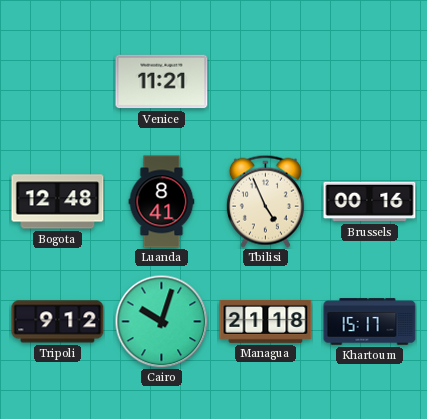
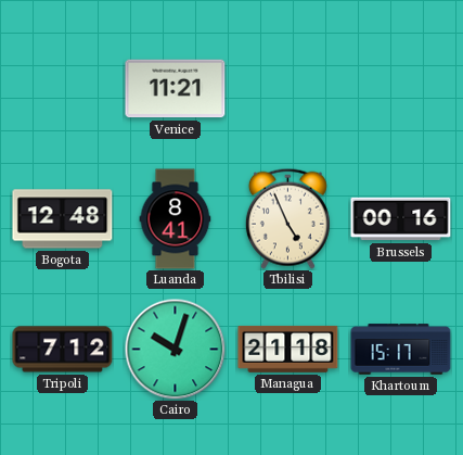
Tripoli: 9:12 -> 7:12 (63, 350)
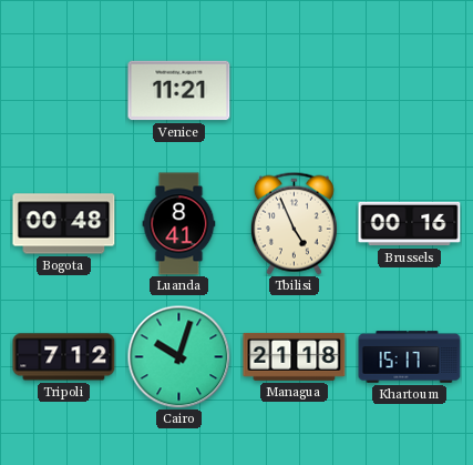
Bogota: 12:48 -> 00:48 (64, 224)
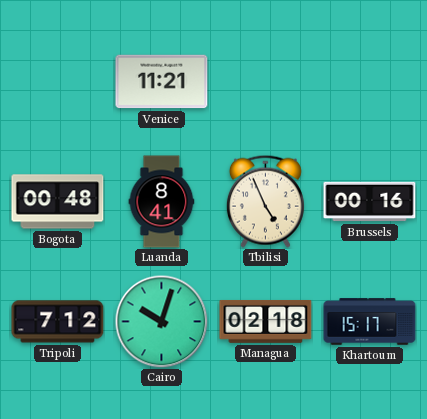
Managua: 21:18 -> 02:18 (266, 321)
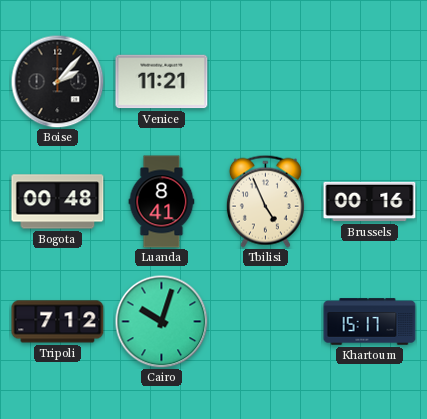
Boise: none -> 2:07 (57, 81)
Managua: 02:18 -> none (266, 321)
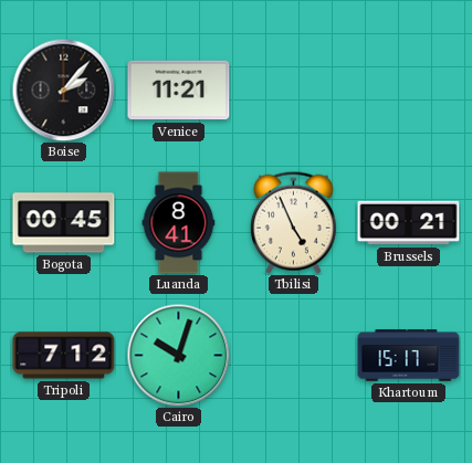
Bogota: 00:48 -> 00:45 (64, 223)
Brussels: 00:16 -> 00:21 (409, 223)
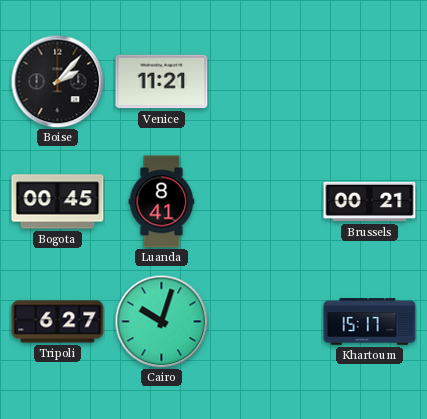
Tbilisi: 4:56 -> none (293, 222)
Tripoli: 7:12 -> 6:27 (58, 322)
